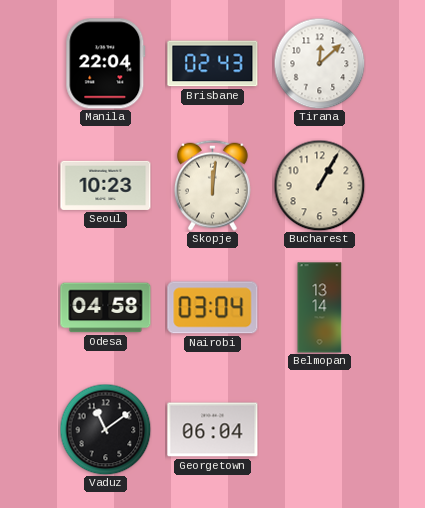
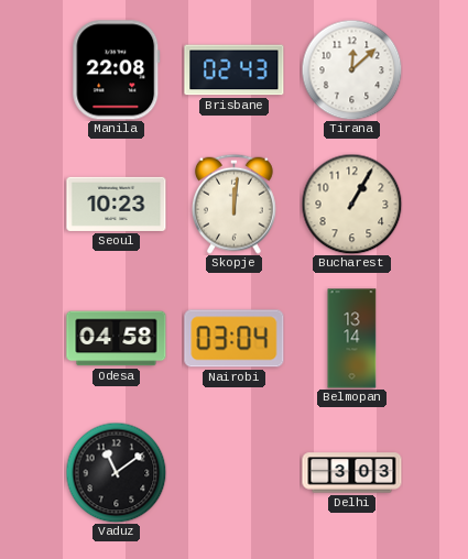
Manila: 22:04 -> 22:08 (117, 70)
Georgetown: 06:04 -> none (213, 430)
Delhi: none -> 3:03 (352, 473)
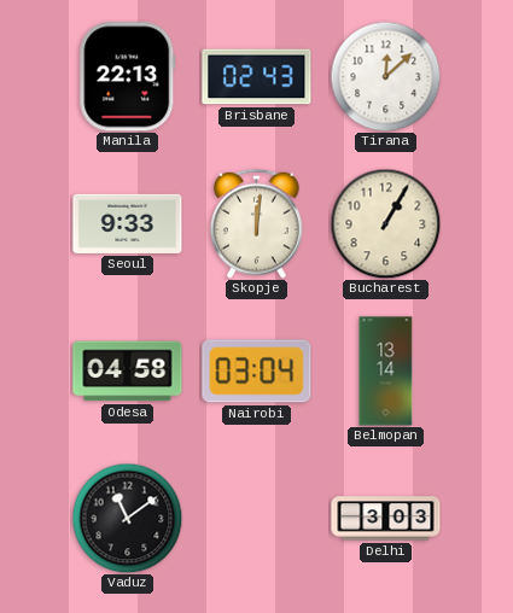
Manila: 22:08 -> 22:13 (128, 77)
Seoul: 10:23 -> 9:33 (128, 223)
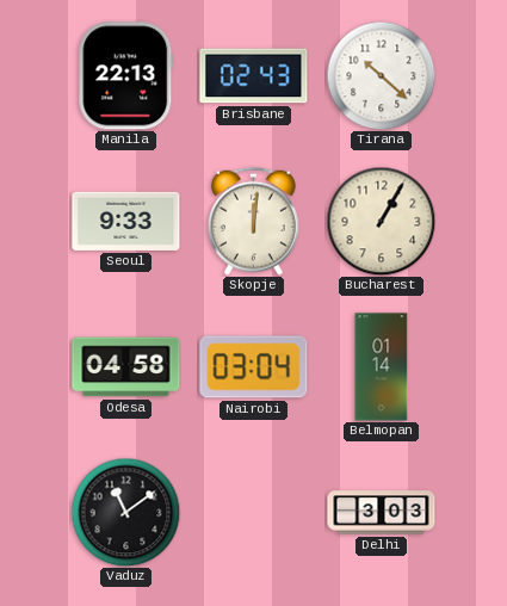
Tirana: 12:08 -> 10:22 (381, 75)
Belmopan: 13:14 -> 01:14 (382, 367)
